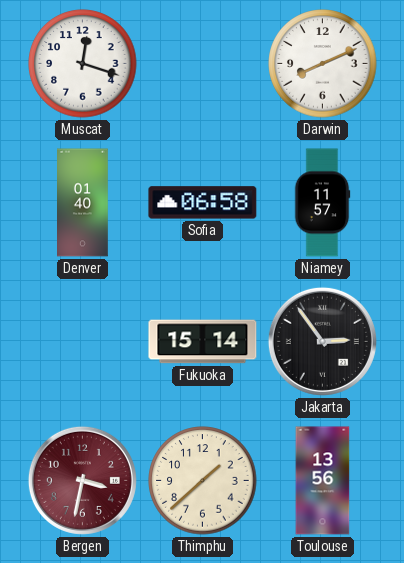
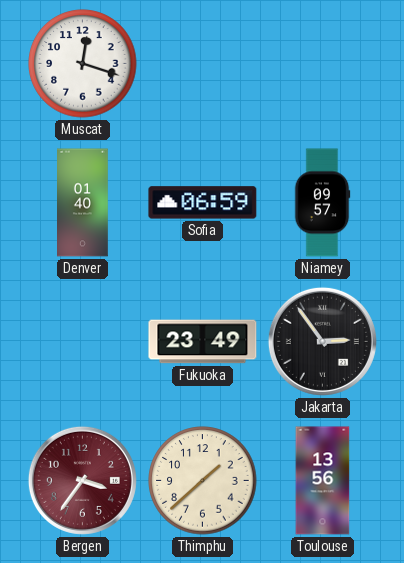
Darwin: 8:11 -> none (323, 64)
Sofia: 06:58 -> 06:59 (203, 203)
Niamey: 11:57 -> 09:57 (322, 203)
Fukuoka: 15:14 -> 23:49 (203, 342)
Bergen: 3:32 -> 3:36 (82, 480)
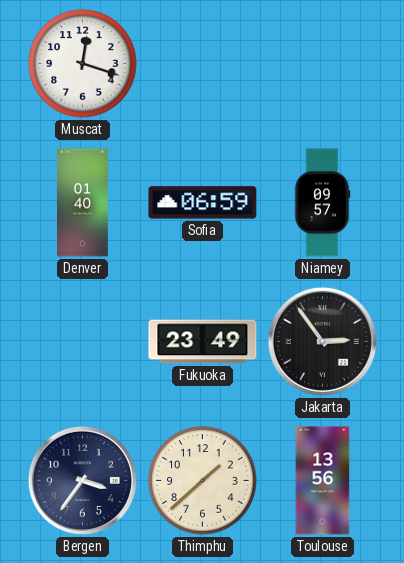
Bergen dial: burgundy -> navy (82, 480)
